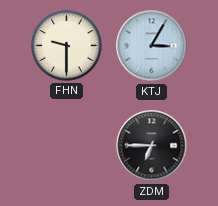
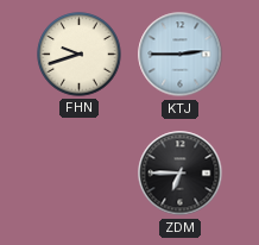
FHN: 9:30 -> 9:42 (80, 55)
KTJ: 3:05 -> 2:45 (181, 55)
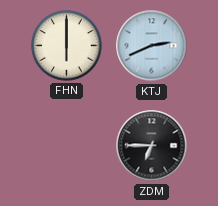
FHN: 9:42 -> 6:00 (67, 46)
KTJ: 2:45 -> 2:41 (152, 46)
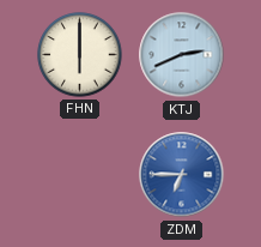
ZDM dial: black -> blue (182, 175)
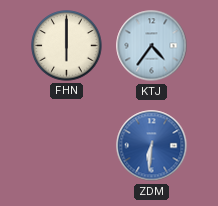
KTJ: 2:41 -> 4:36 (152, 46)
ZDM: 6:45 -> 6:31 (152, 146)
